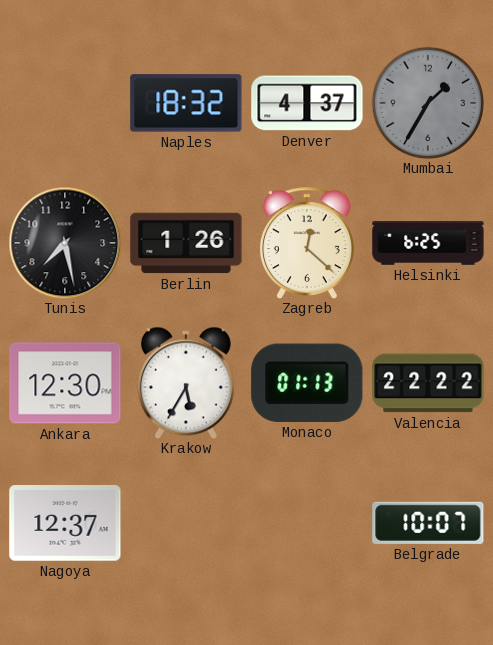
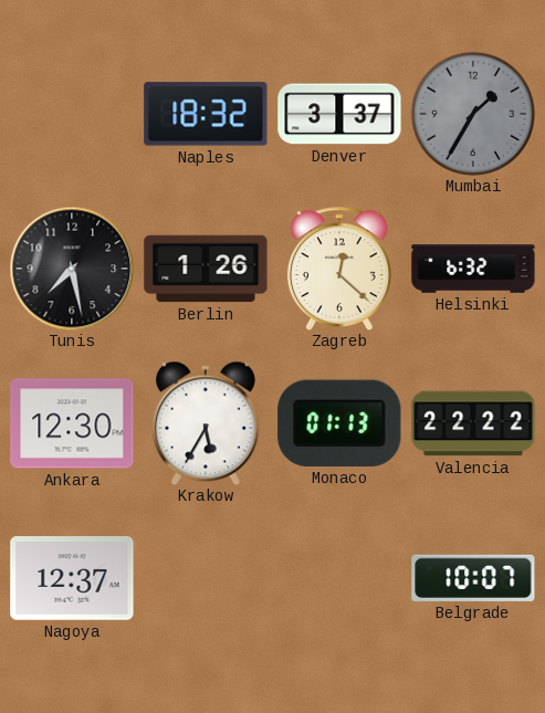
Denver: 4:37 -> 3:37 (339, 114)
Helsinki: 6:25 -> 6:32 (473, 269)
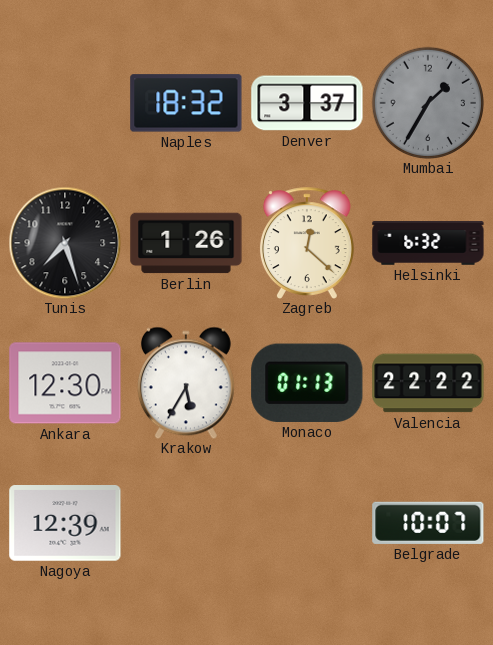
Tunis: 7:28 -> 7:27 (65, 243)
Nagoya: 12:37 -> 12:39 (65, 524)
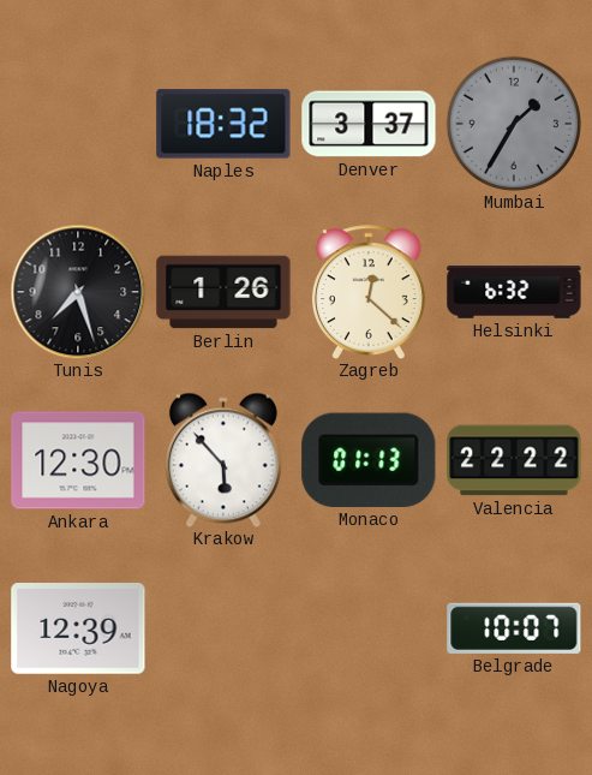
Krakow: 5:35 -> 5:53 (223, 460)
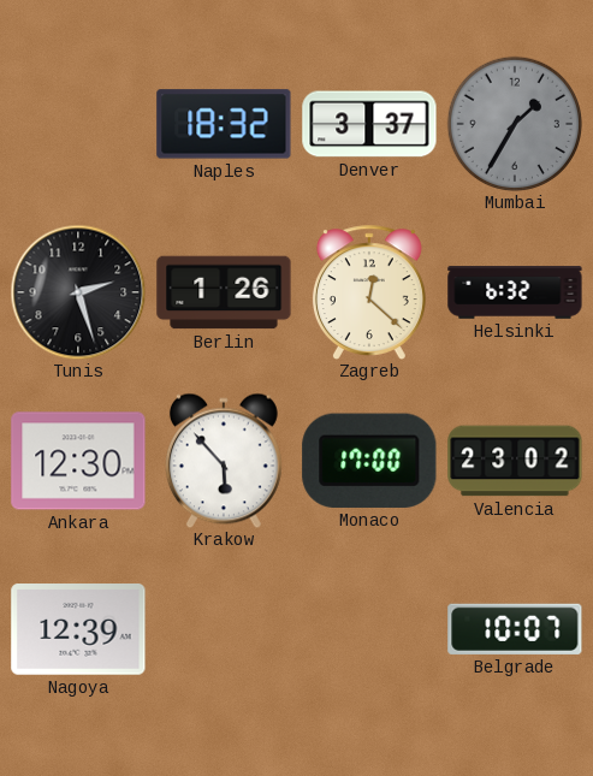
Tunis: 7:27 -> 2:27 (78, 292)
Monaco: 01:13 -> 17:00 (369, 461)
Valencia: 22:22 -> 23:02 (515, 461)
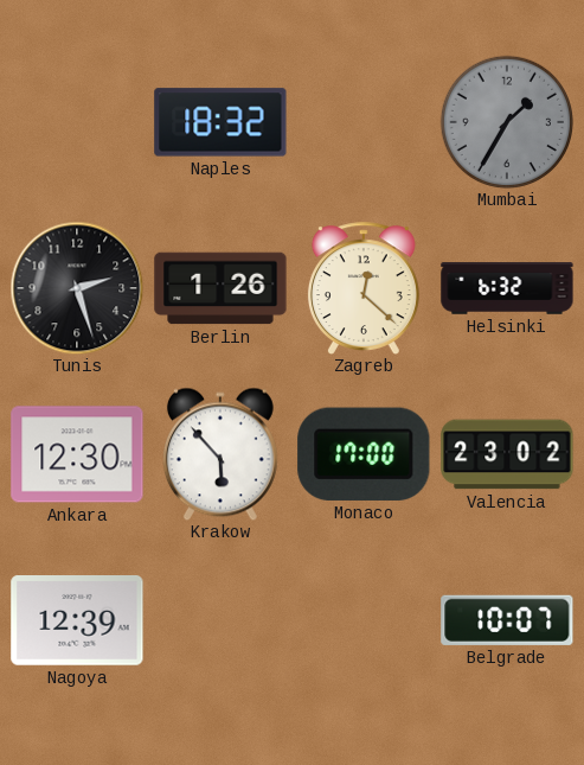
Denver: 3:37 -> none (369, 124)
